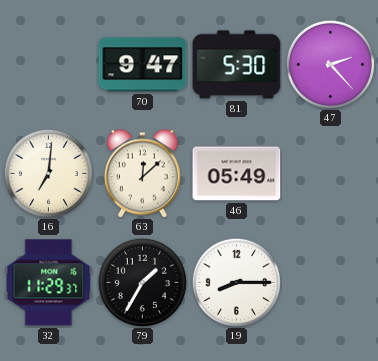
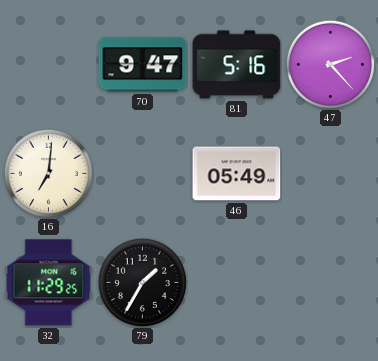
81: 5:30 -> 5:16 (237, 65)
63: 12:08 -> none (142, 174)
32: 11:29:37 -> 11:29:25 (49, 283)
19: 8:15 -> none (236, 282)
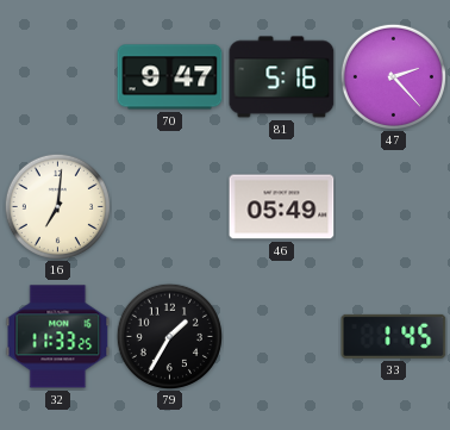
32: 11:29 -> 11:33 (58, 337)
33: none -> 1:45 (394, 336)
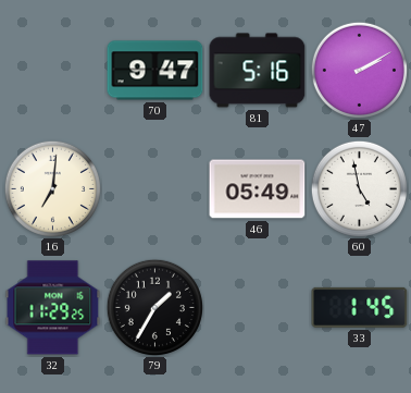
47: 2:23 -> 2:10 (359, 70)
60: none -> 4:58 (359, 188)
32: 11:33 -> 11:29 (53, 308)
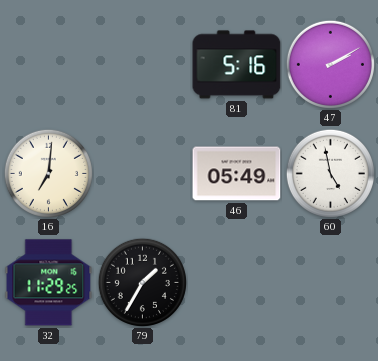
70: 9:47 -> none (155, 71)
33: 1:45 -> none (360, 307)
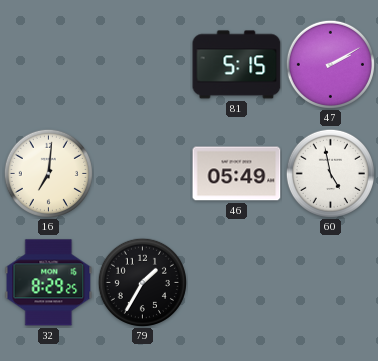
81: 5:16 -> 5:15 (237, 65)
32: 11:29 -> 8:29 (49, 283)
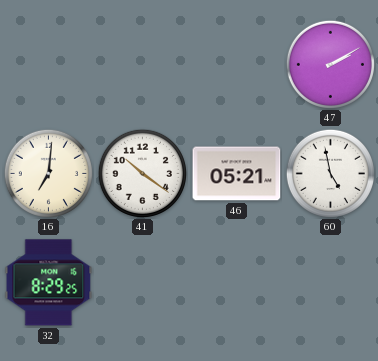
81: 5:15 -> none (237, 65)
41: none -> 10:21 (142, 173)
46: 05:49 -> 05:21 (237, 174)
79: 1:35 -> none (142, 282)
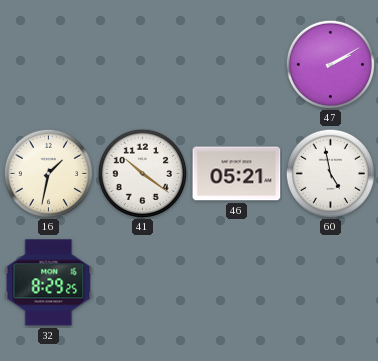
16: 7:01 -> 1:32 (48, 173)
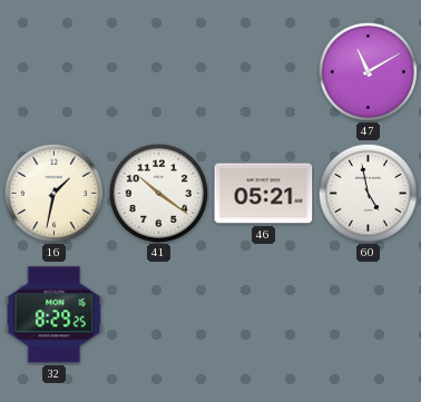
47: 2:10 -> 11:10 (368, 71)
